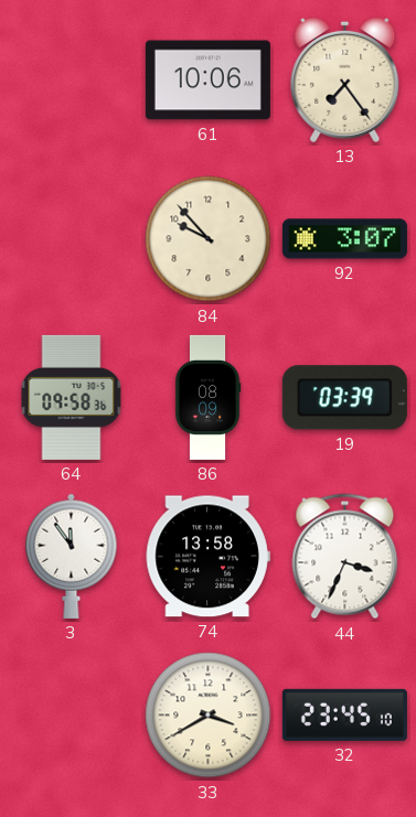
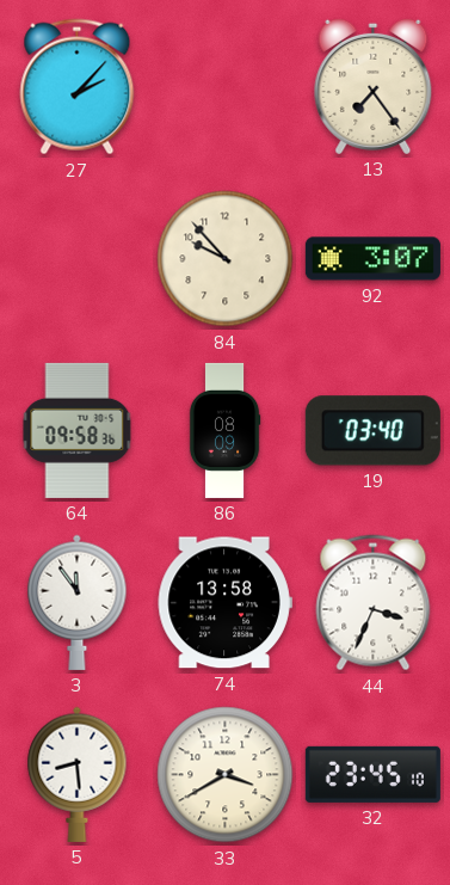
27: none -> 2:07 (78, 87)
61: 10:06 -> none (207, 80)
19: 03:39 -> 03:40 (372, 431)
5: none -> 8:29 (78, 774)
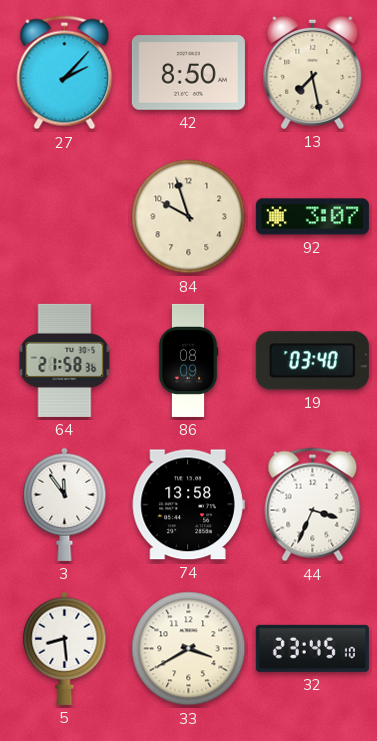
42: none -> 8:50 (188, 73)
13: 7:24 -> 7:28 (313, 72)
84: 9:53 -> 9:57 (189, 217)
64: 09:58 -> 21:58 (65, 360)
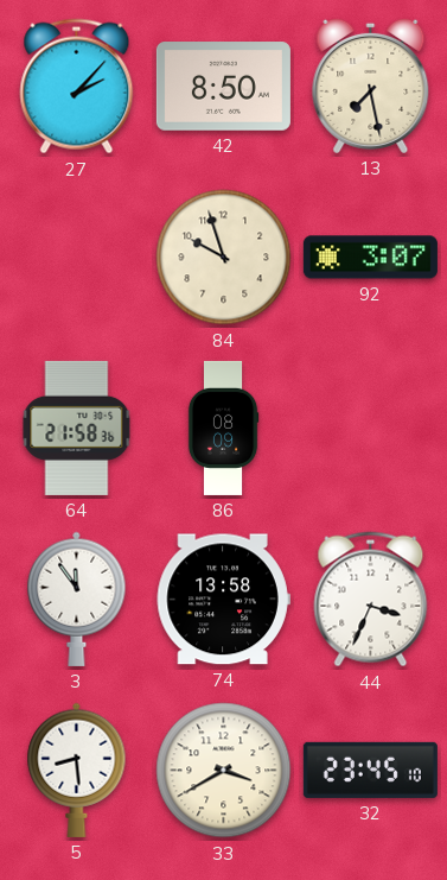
19: 03:40 -> none (312, 361)
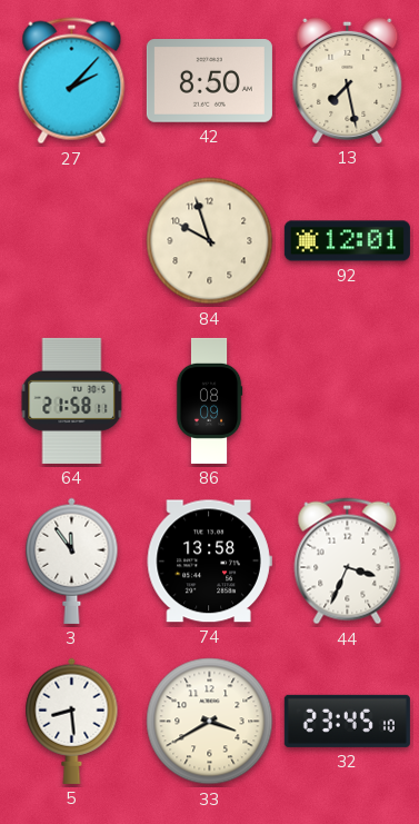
92: 3:07 -> 12:01 (347, 241)
64: 21:58:36 -> 21:58:11 (72, 400)
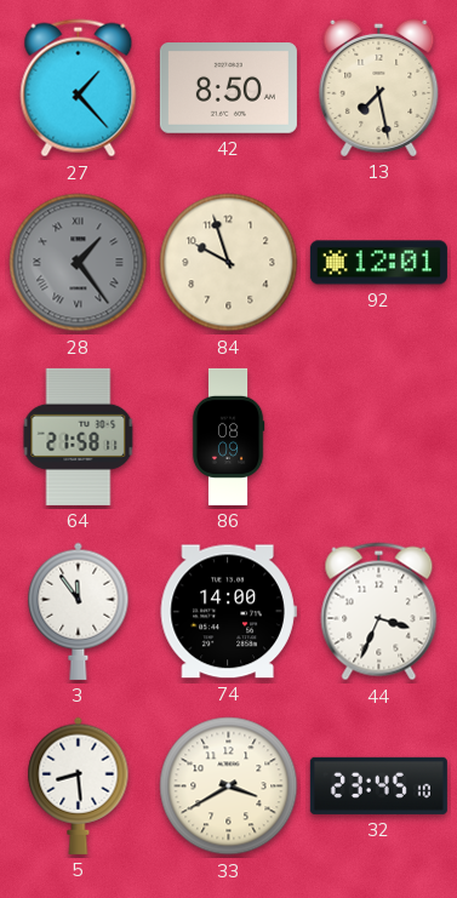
27: 2:07 -> 1:23 (79, 88)
28: none -> 1:24 (79, 263)
74: 13:58 -> 14:00 (228, 612)
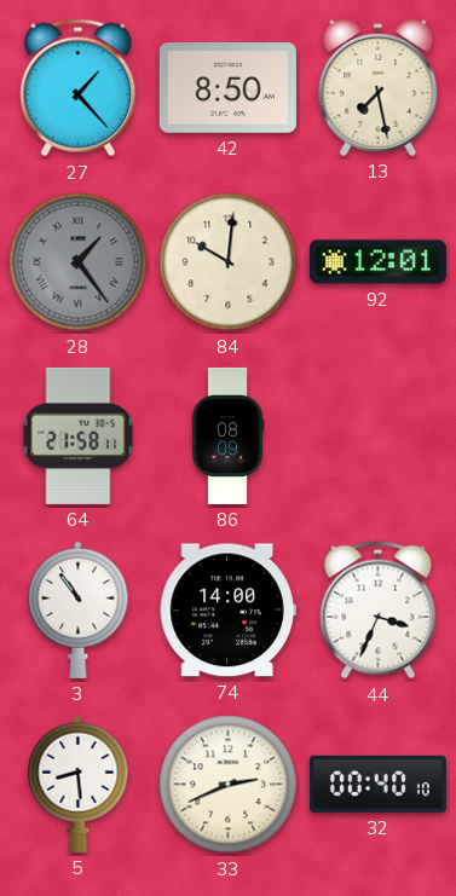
84: 9:57 -> 10:01 (229, 262)
3: 11:54 -> 10:54 (79, 609)
33: 3:40 -> 2:41 (229, 785)
32: 23:45 -> 00:40 (377, 784)
